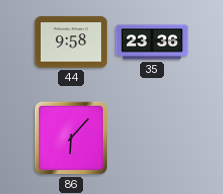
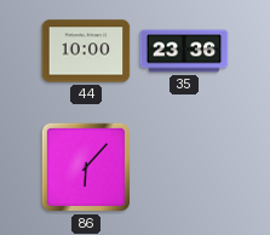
44: 9:58 -> 10:00 (86, 51)
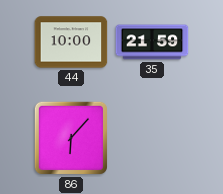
35: 23:36 -> 21:59 (152, 42)
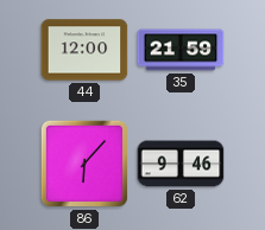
44: 10:00 -> 12:00 (84, 50)
62: none -> 9:46 (181, 164)
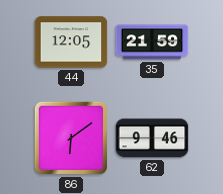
44: 12:00 -> 12:05 (71, 42)
86: 6:07 -> 6:09 (71, 138)
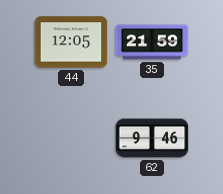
86: 6:09 -> none (71, 138)
